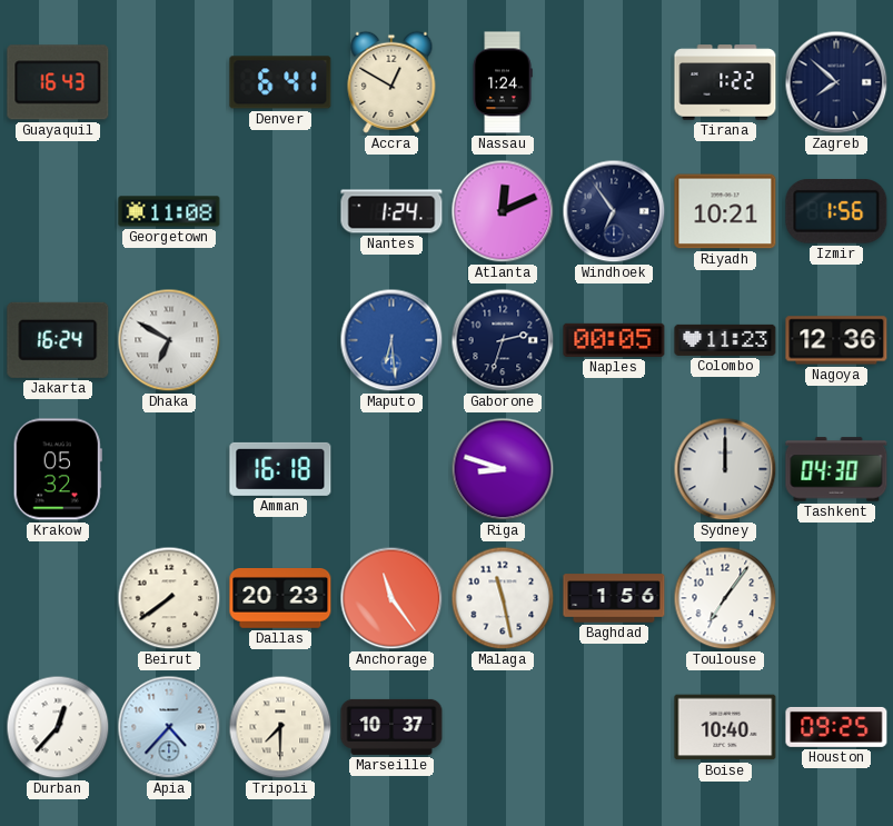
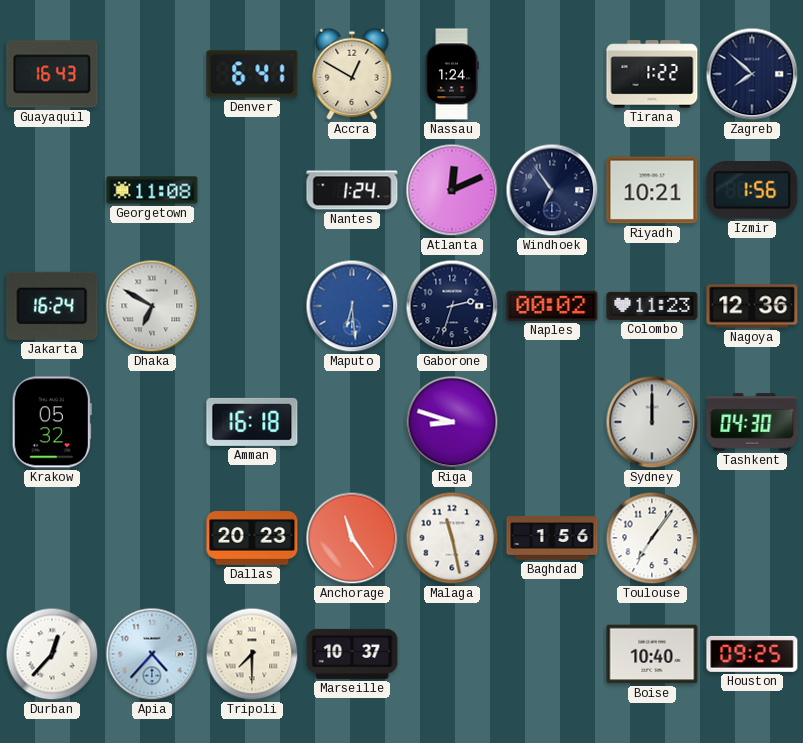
Naples: 00:05 -> 00:02 (552, 306)
Beirut: 7:39 -> none (169, 598)
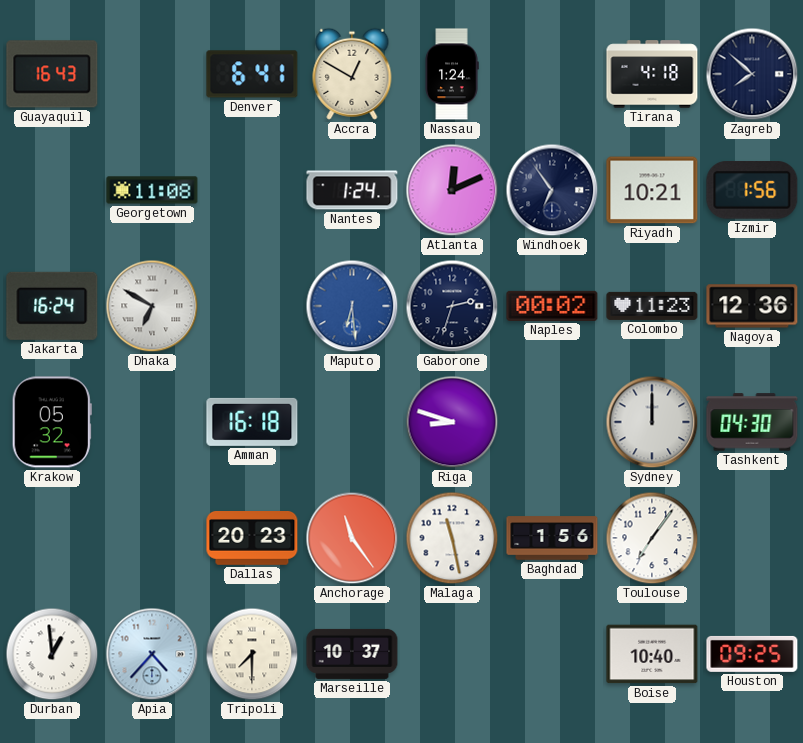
Tirana: 1:22 -> 4:18 (652, 74)
Durban: 12:37 -> 12:59 (52, 654)
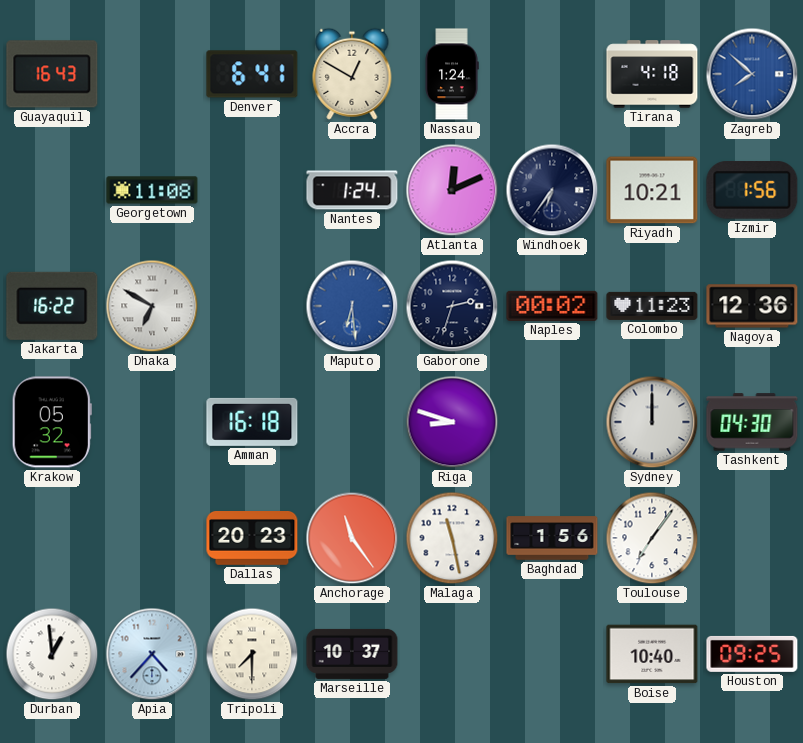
Zagreb dial: navy -> blue (752, 74)
Windhoek: 6:54 -> 6:36 (552, 190)
Jakarta: 16:24 -> 16:22 (52, 306)
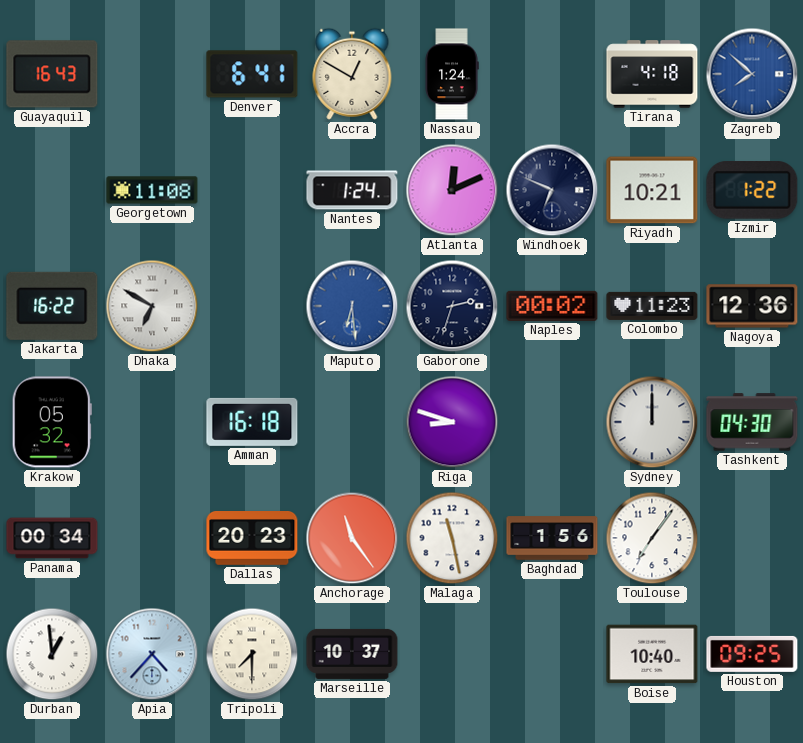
Windhoek: 6:36 -> 6:49 (552, 190)
Izmir: 1:56 -> 1:22 (752, 191)
Panama: none -> 00:34 (52, 538)
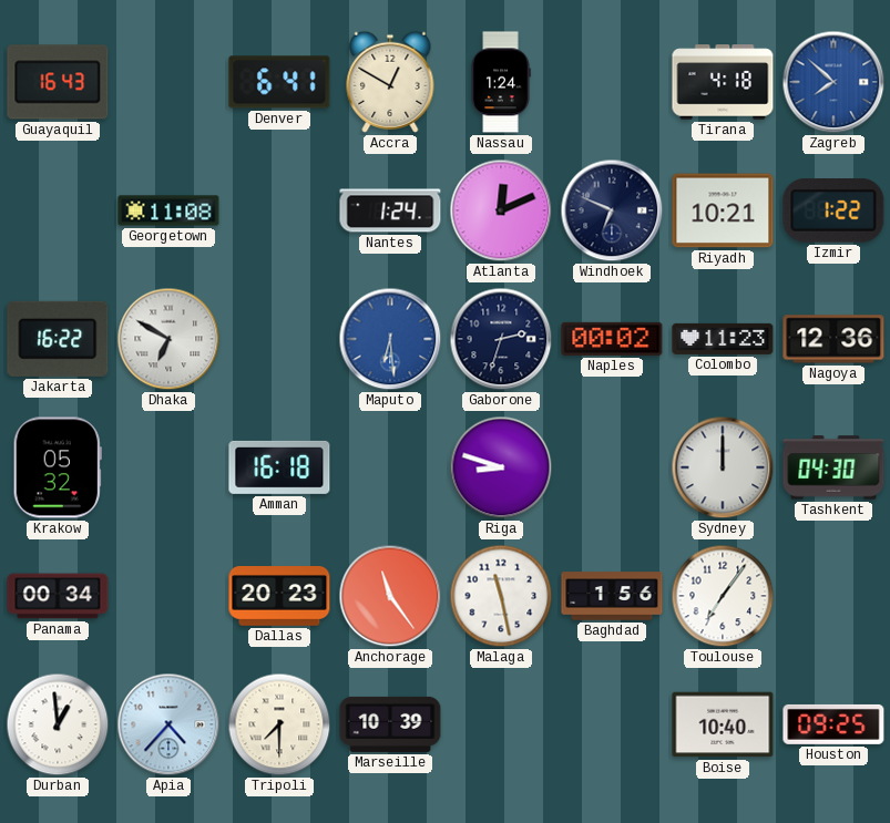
Marseille: 10:37 -> 10:39 (390, 724)
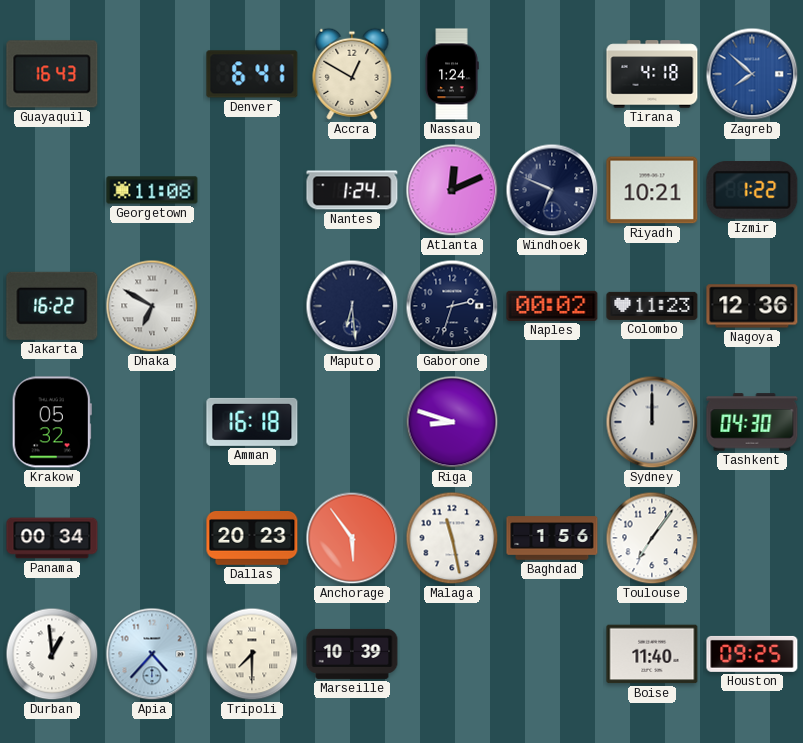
Maputo dial: blue -> navy (352, 306)
Anchorage: 11:24 -> 5:54 (352, 538)
Boise: 10:40 -> 11:40 (652, 654)
